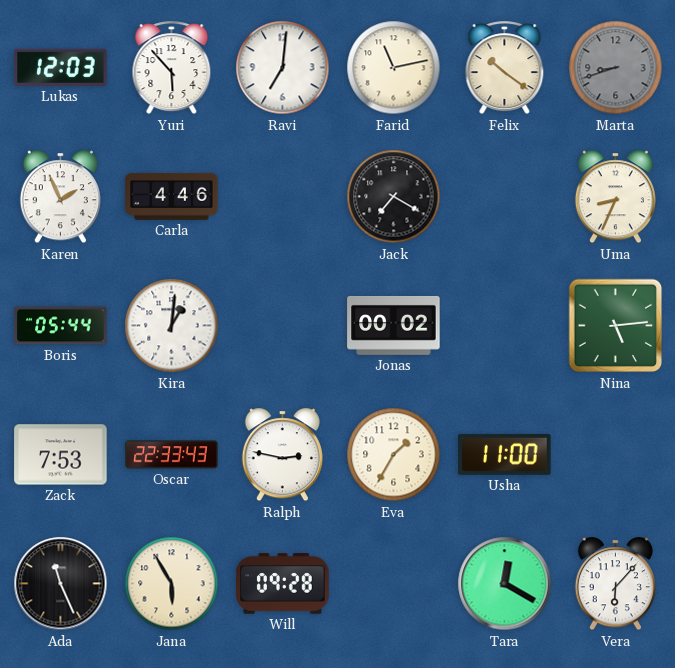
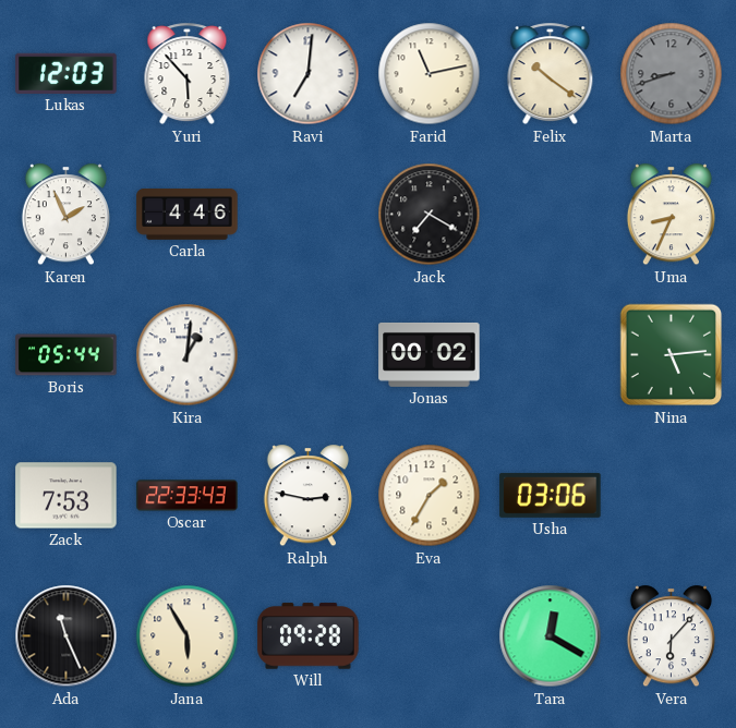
Usha: 11:00 -> 03:06 (551, 495)
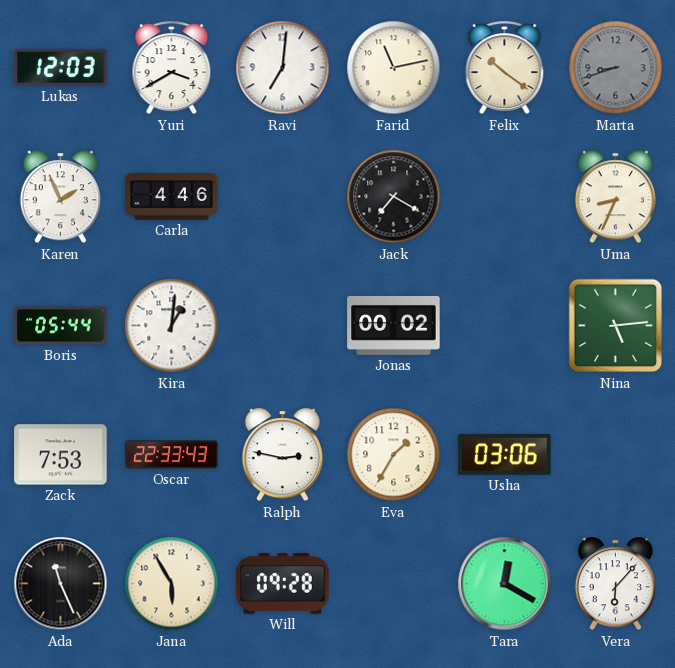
Yuri: 5:53 -> 3:40 (172, 68)
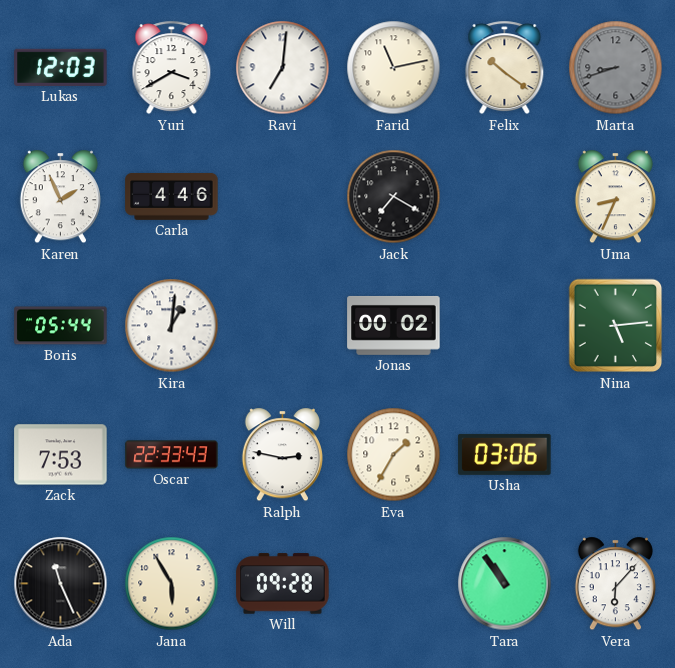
Tara: 12:20 -> 10:54 (505, 584)
